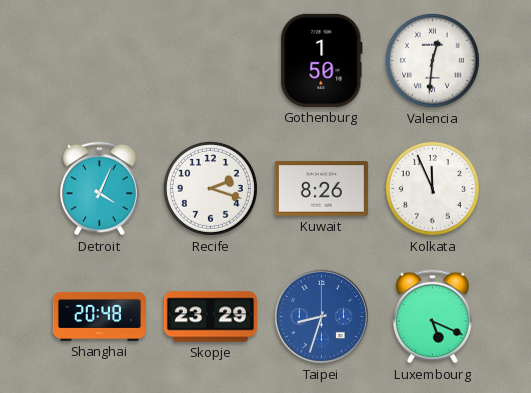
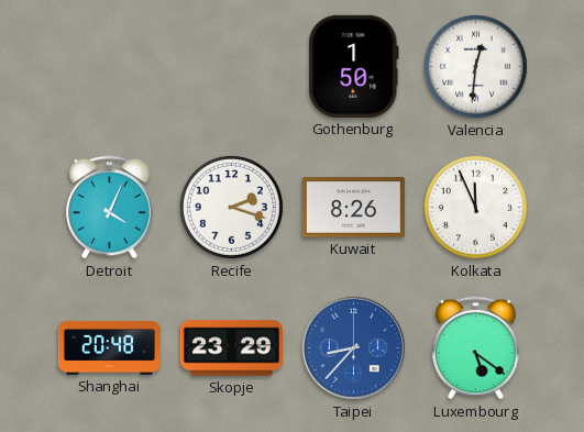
Taipei: 8:33 -> 8:37 (353, 347)
Luxembourg: 5:19 -> 5:21 (476, 348)
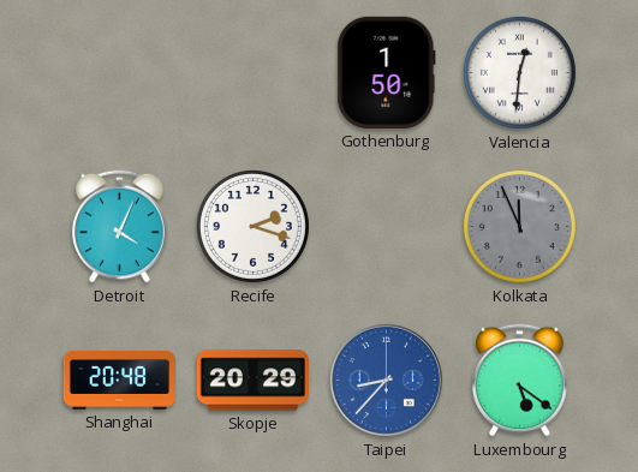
Kuwait: 8:26 -> none (353, 208)
Kolkata dial: white -> grey (519, 226)
Skopje: 23:29 -> 20:29 (252, 381)
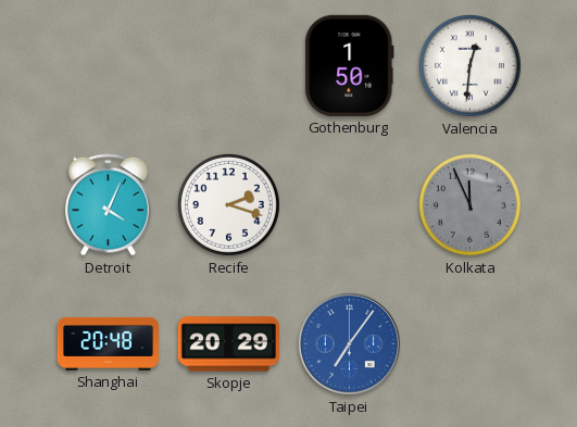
Taipei: 8:37 -> 7:06 (349, 343)
Luxembourg: 5:21 -> none (520, 381)
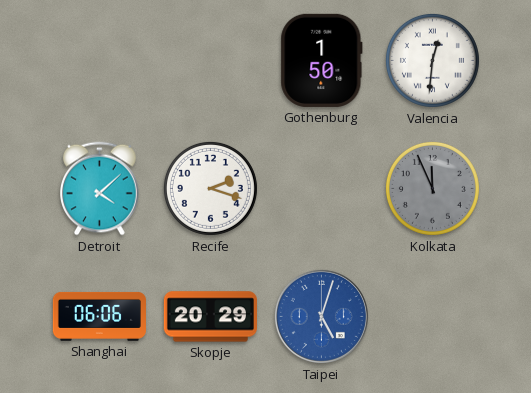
Detroit: 4:04 -> 4:08 (100, 189)
Shanghai: 20:48 -> 06:06 (99, 316)
Taipei: 7:06 -> 5:03 (321, 316)
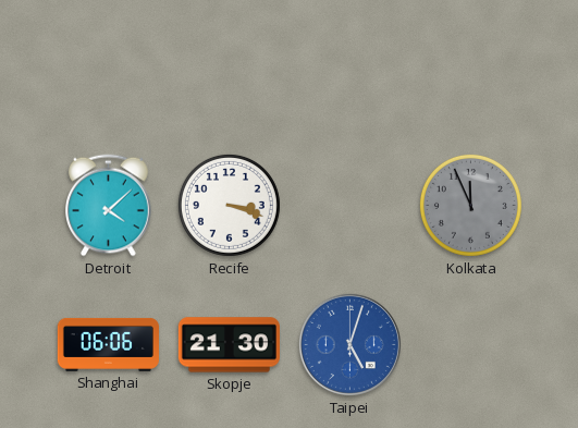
Gothenburg: 1:50 -> none (322, 60)
Valencia: 12:31 -> none (432, 60)
Recife: 2:18 -> 3:18 (229, 205)
Skopje: 20:29 -> 21:30 (229, 345)
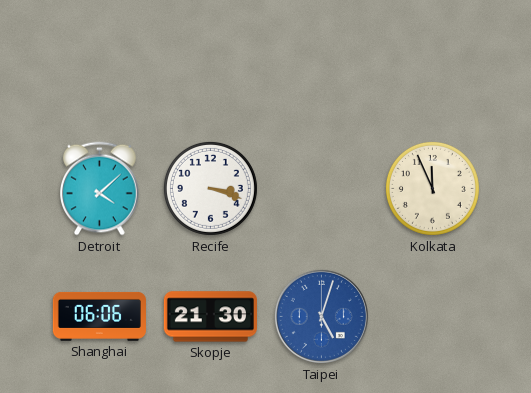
Kolkata dial: grey -> cream (432, 188)
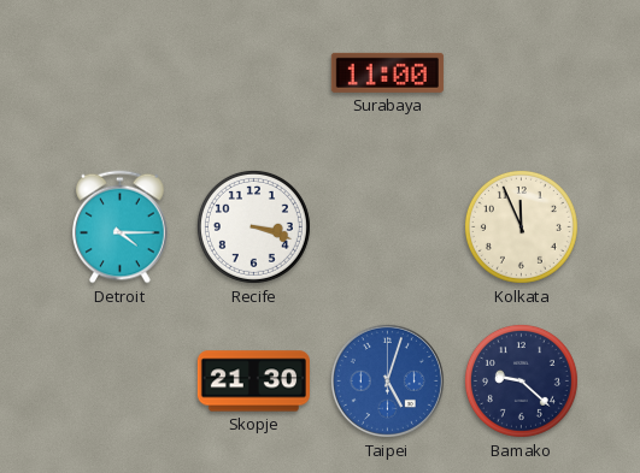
Surabaya: none -> 11:00 (387, 72)
Detroit: 4:08 -> 4:15 (121, 227)
Shanghai: 06:06 -> none (99, 316)
Bamako: none -> 9:22 (521, 380)
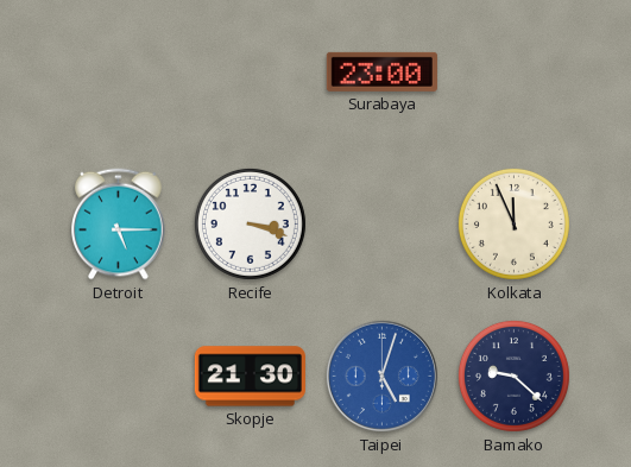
Surabaya: 11:00 -> 23:00 (381, 71)
Detroit: 4:15 -> 5:15 (119, 225)
